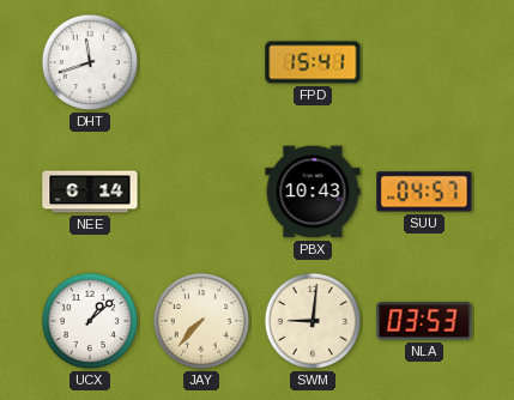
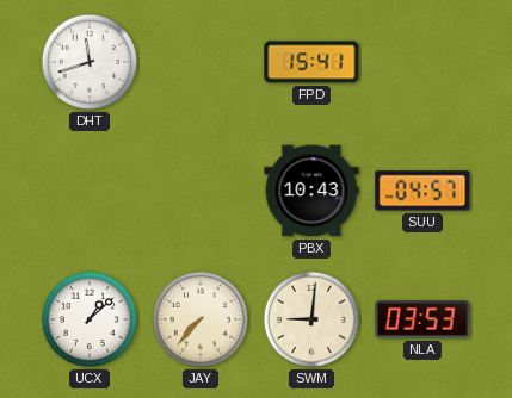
NEE: 6:14 -> none (90, 192)
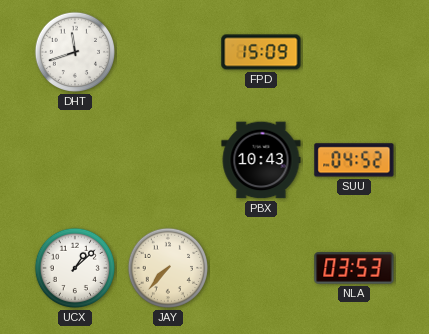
FPD: 15:41 -> 15:09 (261, 52)
SUU: 04:57 -> 04:52 (354, 160)
SWM: 9:01 -> none (311, 319)
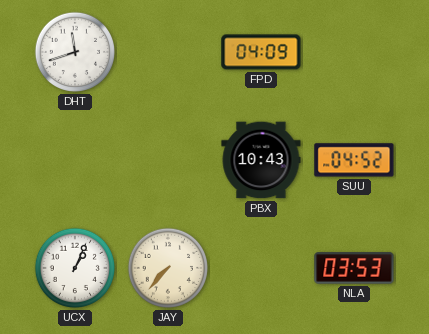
FPD: 15:09 -> 04:09 (261, 52)
UCX: 1:08 -> 1:04 (75, 268)
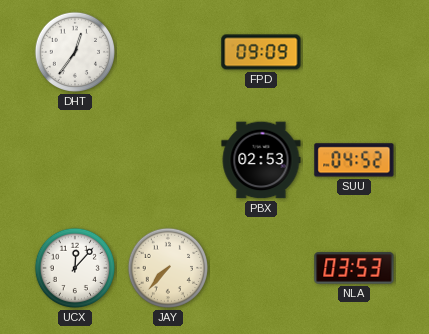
DHT: 11:42 -> 12:36 (75, 52)
FPD: 04:09 -> 09:09 (261, 52)
PBX: 10:43 -> 02:53 (261, 160)
UCX: 1:04 -> 12:07 (75, 268)
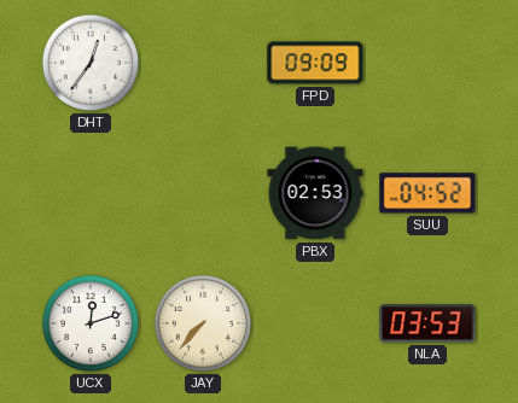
UCX: 12:07 -> 12:12 (91, 323)
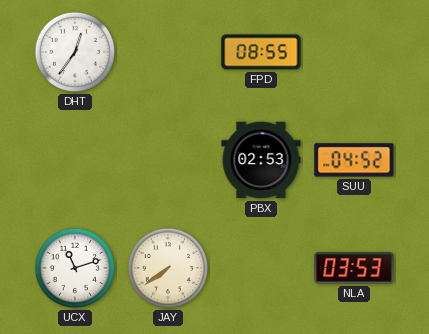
FPD: 09:09 -> 08:55 (261, 52)
UCX: 12:12 -> 11:12 (75, 268)
JAY: 7:37 -> 7:39 (168, 268)
